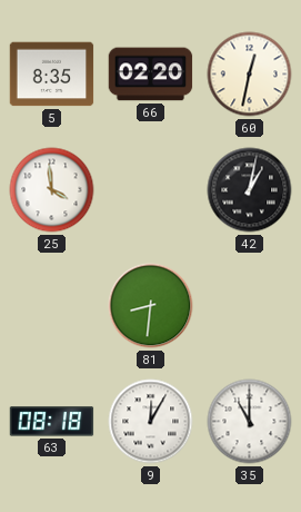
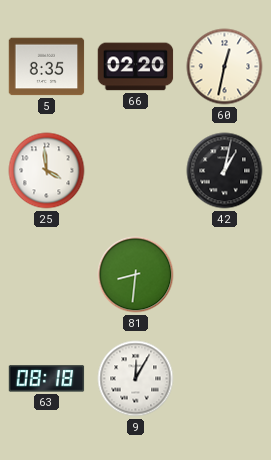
35: 11:00 -> none (250, 422)
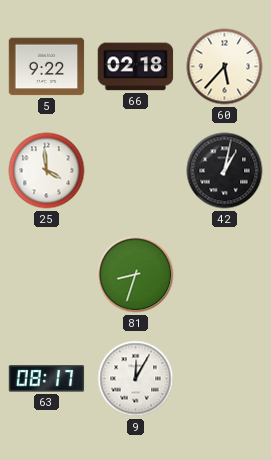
5: 8:35 -> 9:22 (47, 67)
66: 02:20 -> 02:18 (136, 67)
60: 12:32 -> 5:37 (225, 67)
81: 8:31 -> 8:33 (136, 275)
63: 08:18 -> 08:17 (47, 379)
